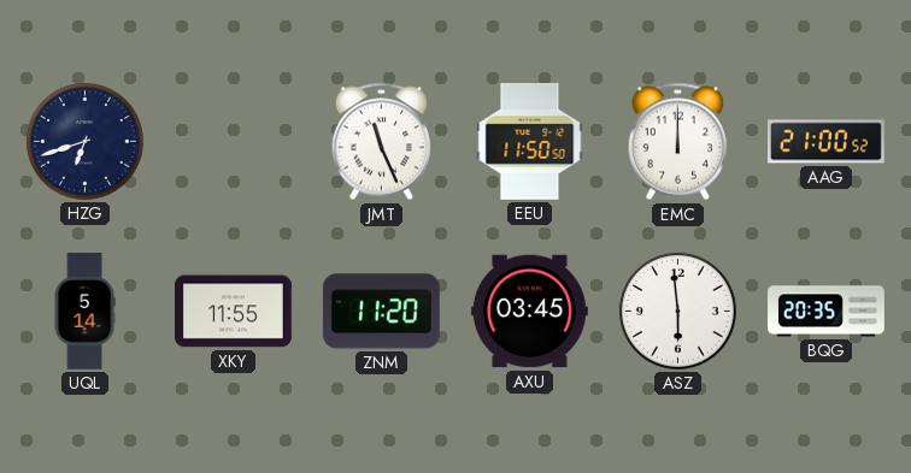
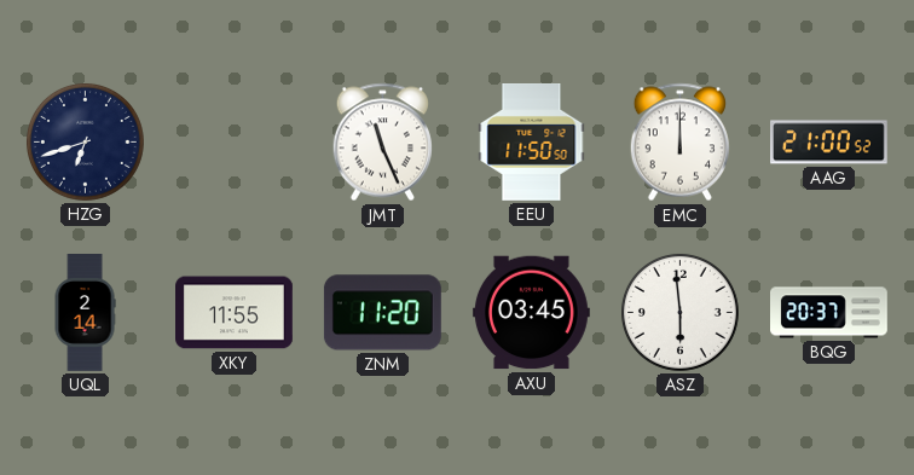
UQL: 5:14 -> 2:14 (85, 313)
BQG: 20:35 -> 20:37 (829, 313)
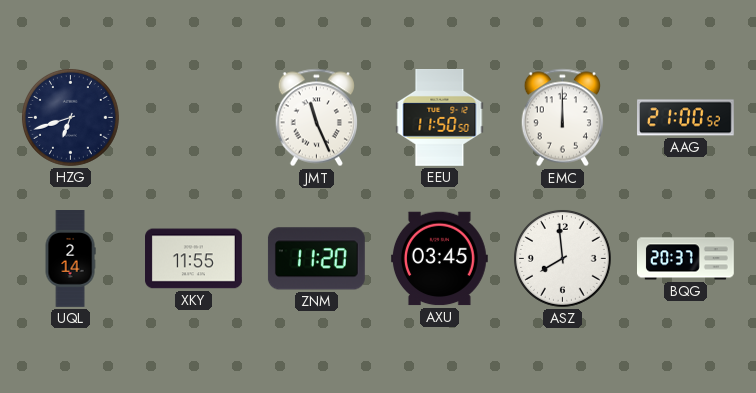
ASZ: 5:59 -> 7:59 (562, 258)
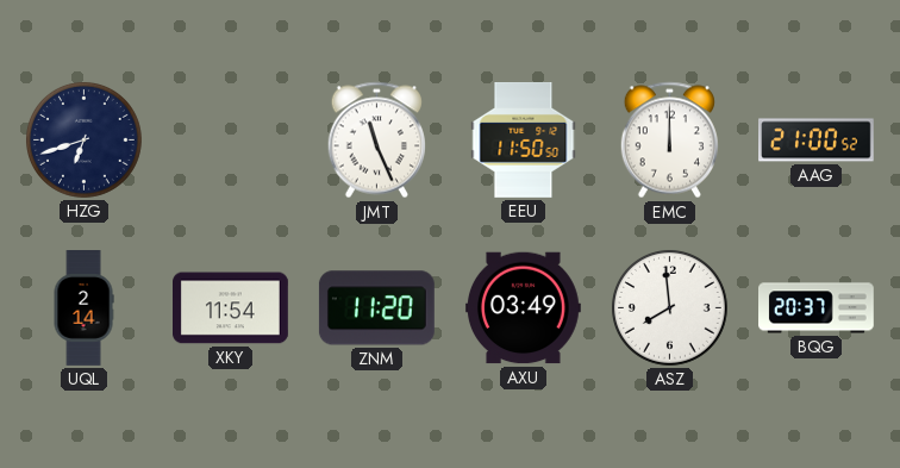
XKY: 11:55 -> 11:54 (231, 308)
AXU: 03:45 -> 03:49 (524, 308)
